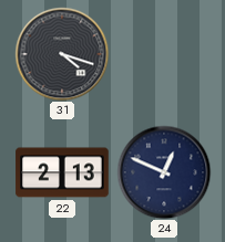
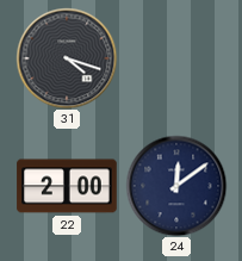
22: 2:13 -> 2:00 (67, 186)
24: 12:49 -> 12:09 (176, 186)
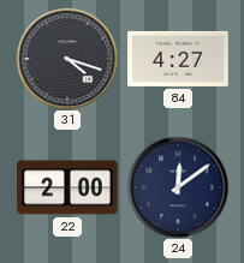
84: none -> 4:27 (178, 59)
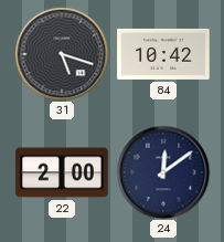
31: 4:18 -> 5:18 (62, 54)
84: 4:27 -> 10:42 (163, 54)
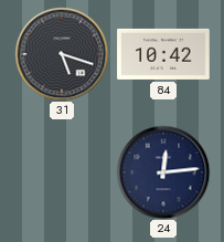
22: 2:00 -> none (62, 172)
24: 12:09 -> 12:14 (163, 172)
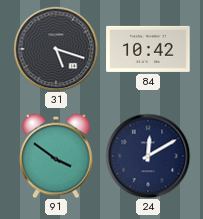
91: none -> 3:51 (56, 156)
24: 12:14 -> 12:10 (148, 156)
